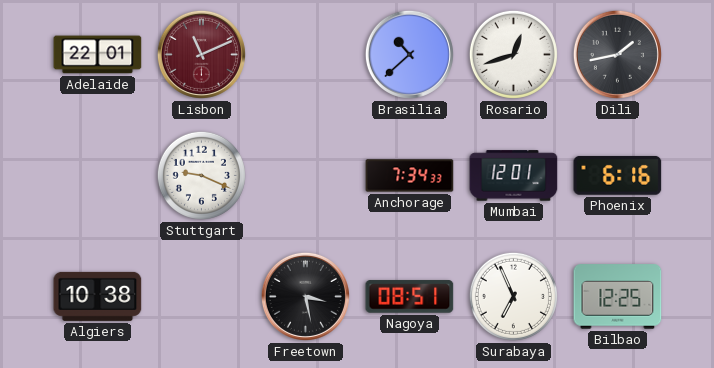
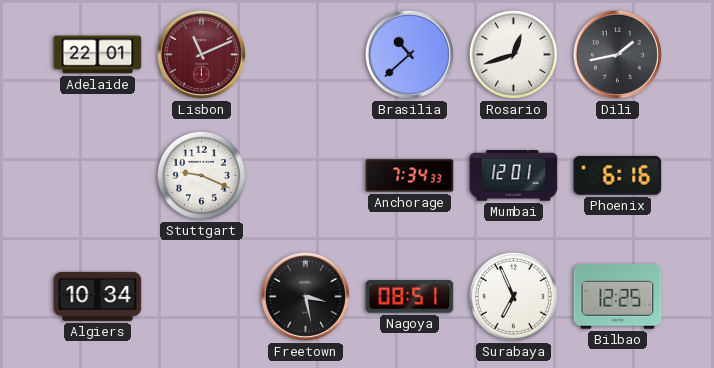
Algiers: 10:38 -> 10:34 (98, 296)
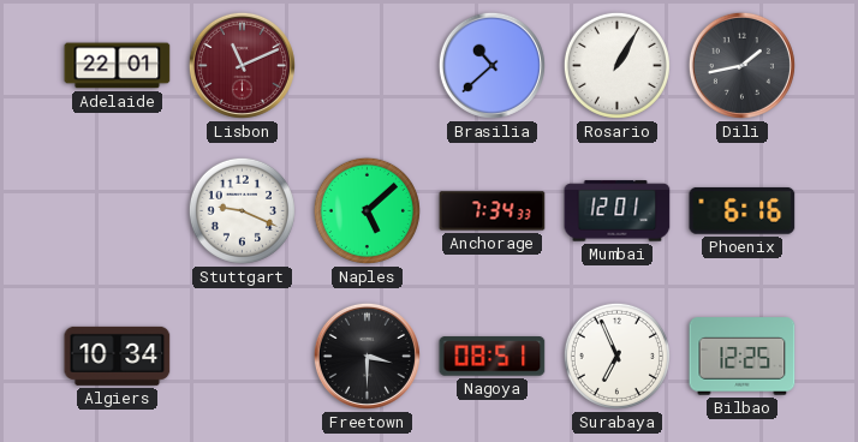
Rosario: 12:42 -> 1:05 (616, 65)
Naples: none -> 5:08 (367, 210)
Freetown: 3:28 -> 3:30 (367, 356)
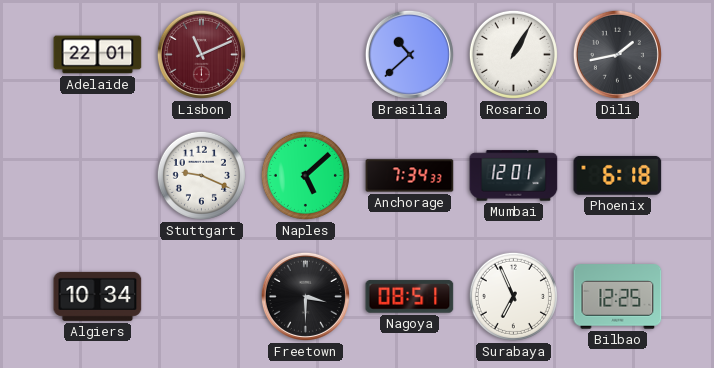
Phoenix: 6:16 -> 6:18 (618, 176)
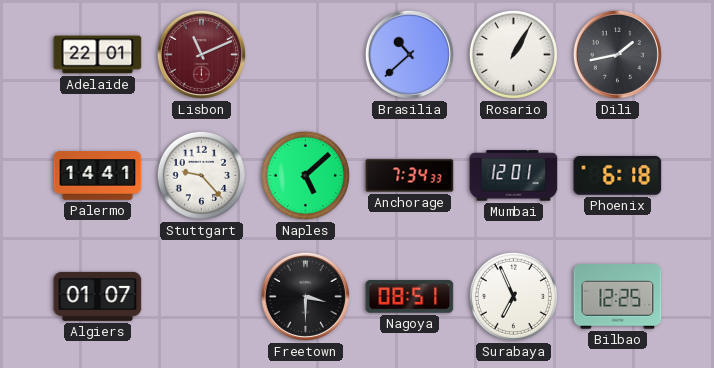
Palermo: none -> 14:41 (98, 176)
Stuttgart: 9:19 -> 9:23 (201, 175)
Algiers: 10:34 -> 01:07 (98, 296)
